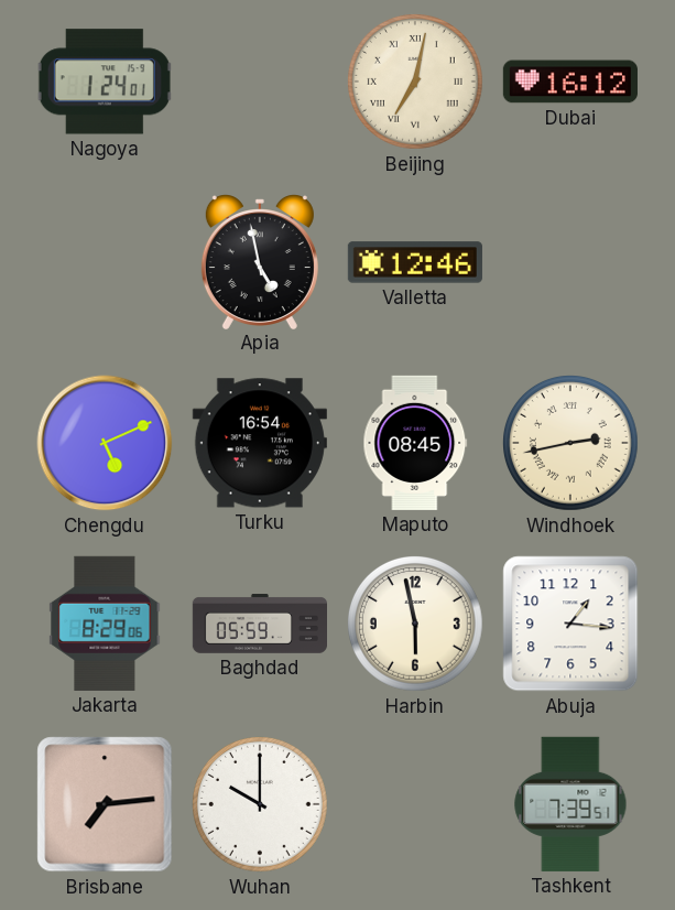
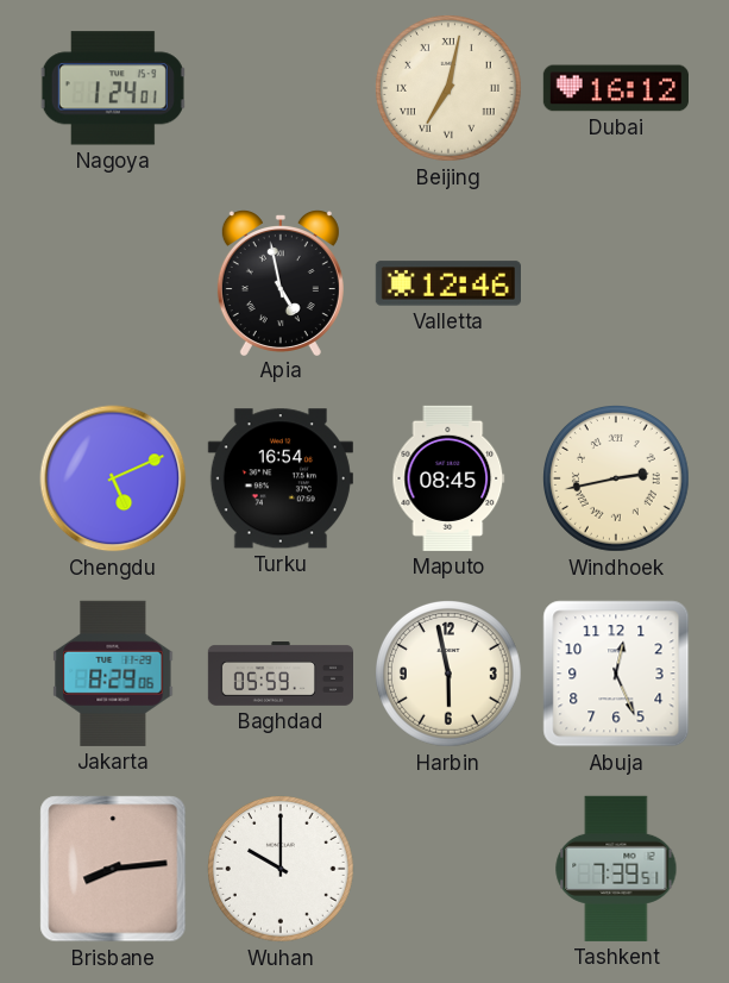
Abuja: 1:16 -> 12:26 (616, 674)
Brisbane: 7:14 -> 8:14 (113, 869)
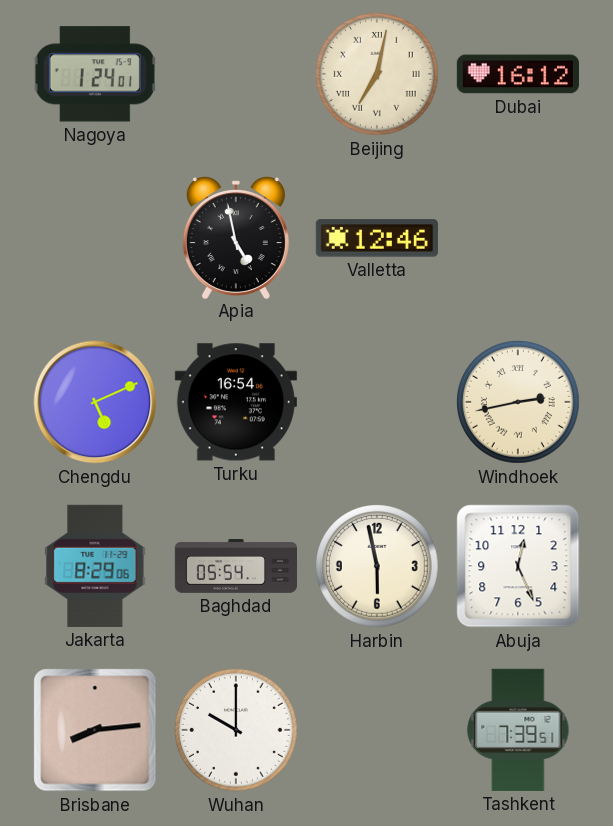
Maputo: 08:45 -> none (448, 478)
Baghdad: 05:59 -> 05:54 (235, 566)
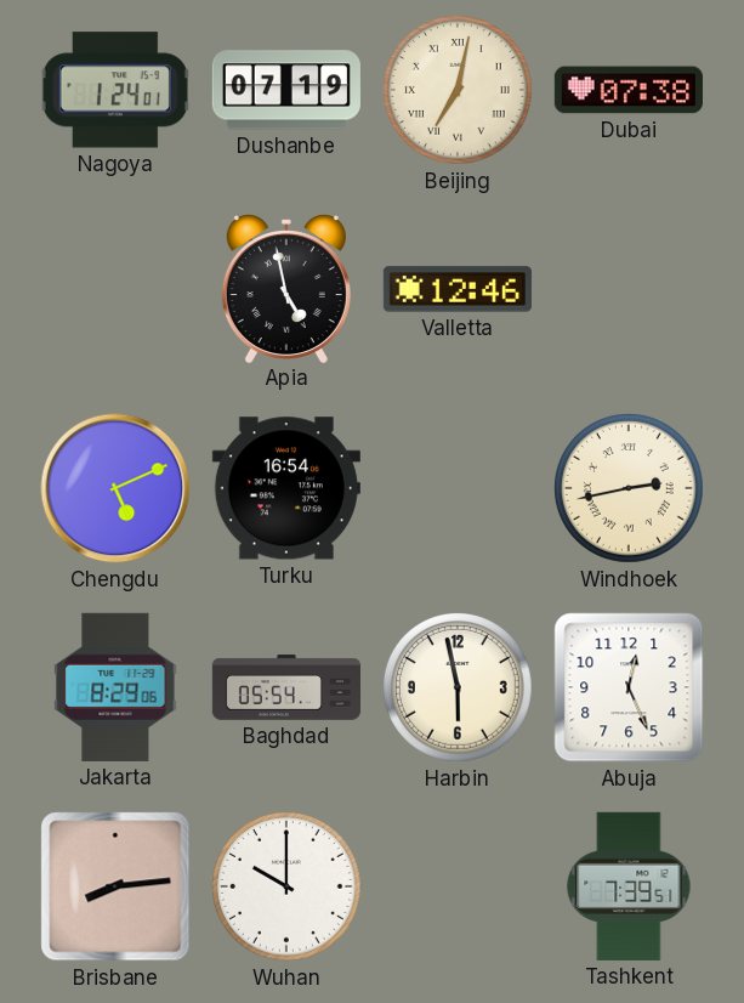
Dushanbe: none -> 07:19 (286, 90)
Dubai: 16:12 -> 07:38 (629, 90)
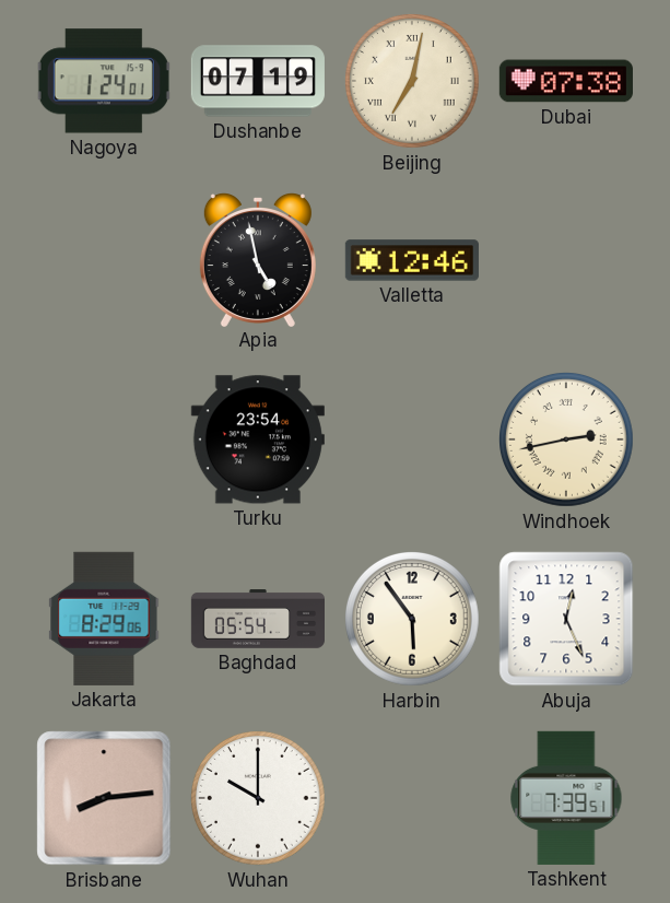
Chengdu: 5:11 -> none (115, 488)
Turku: 16:54 -> 23:54 (258, 439)
Harbin: 5:58 -> 5:54 (413, 620)
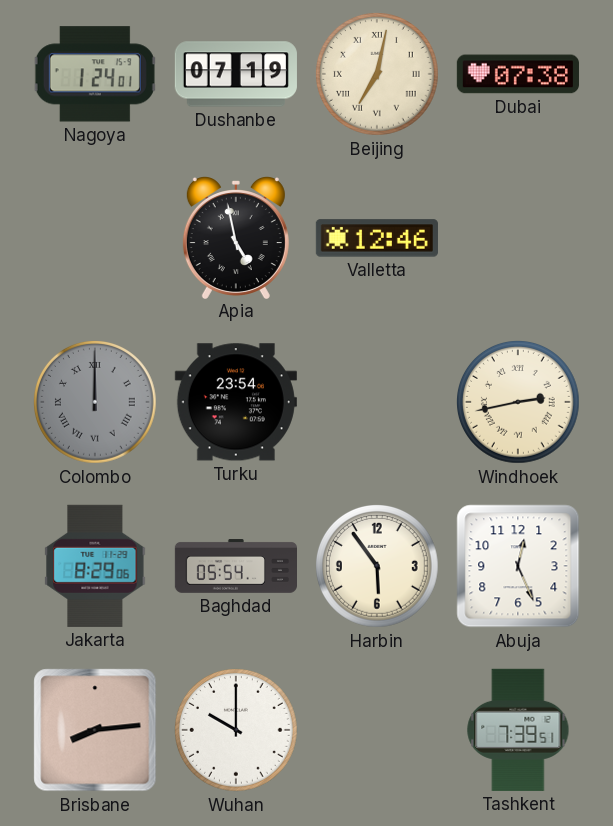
Colombo: none -> 12:00 (96, 403)
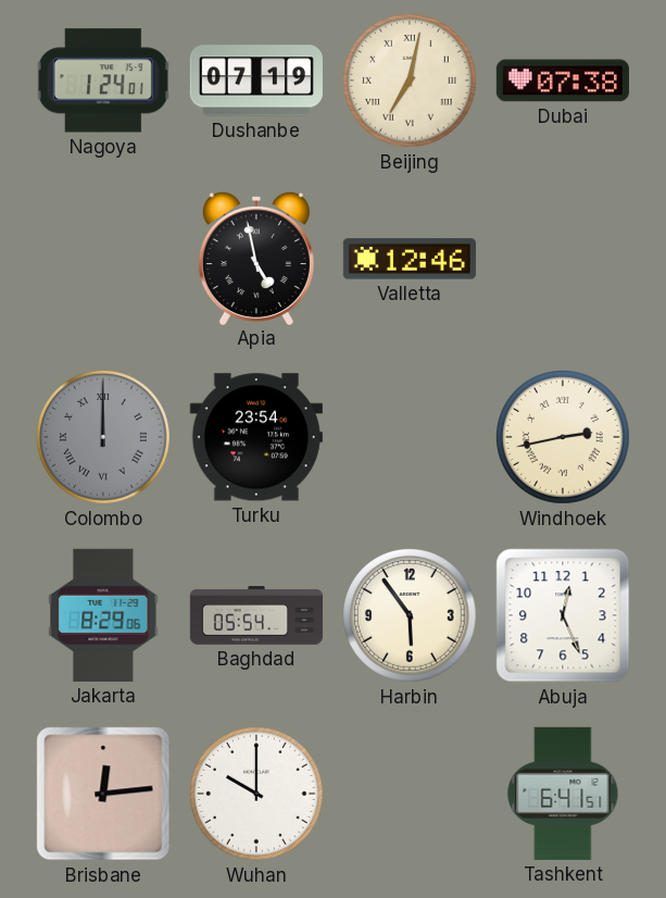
Brisbane: 8:14 -> 12:14 (103, 794)
Tashkent: 7:39 -> 6:41 (563, 794)
